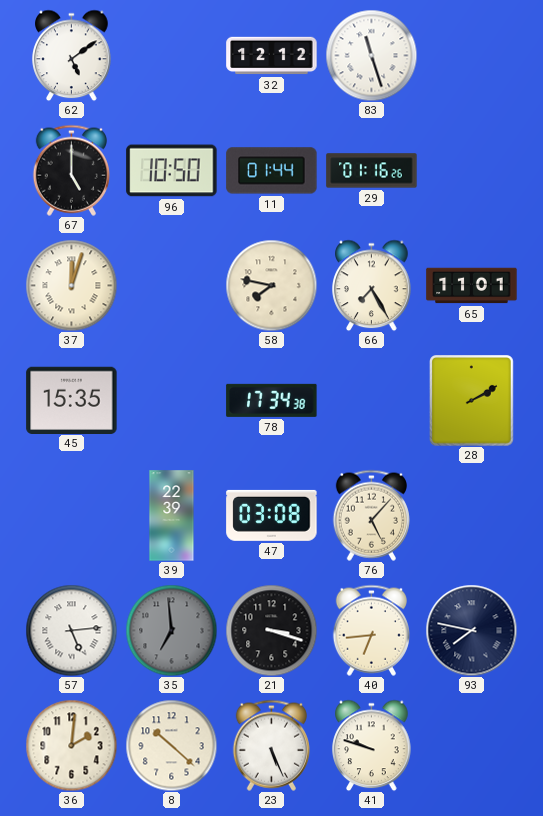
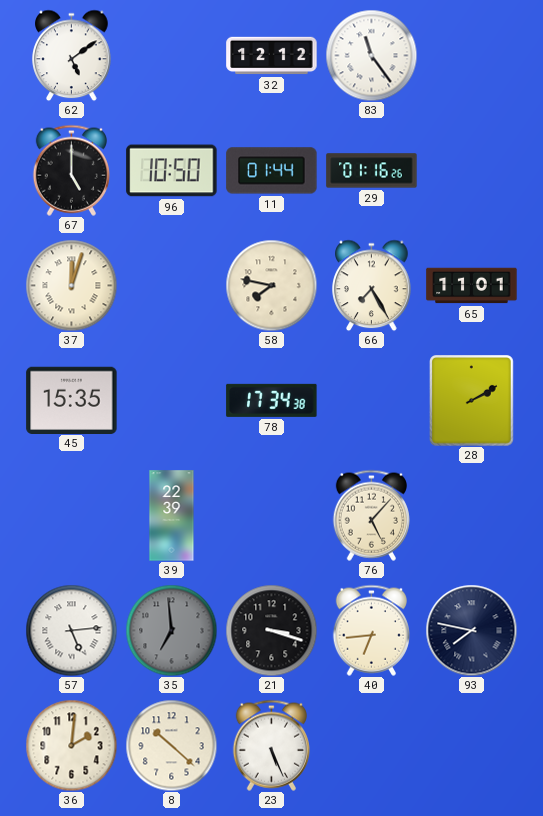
83: 11:27 -> 11:24 (371, 55)
47: 03:08 -> none (272, 515)
41: 9:48 -> none (372, 745)
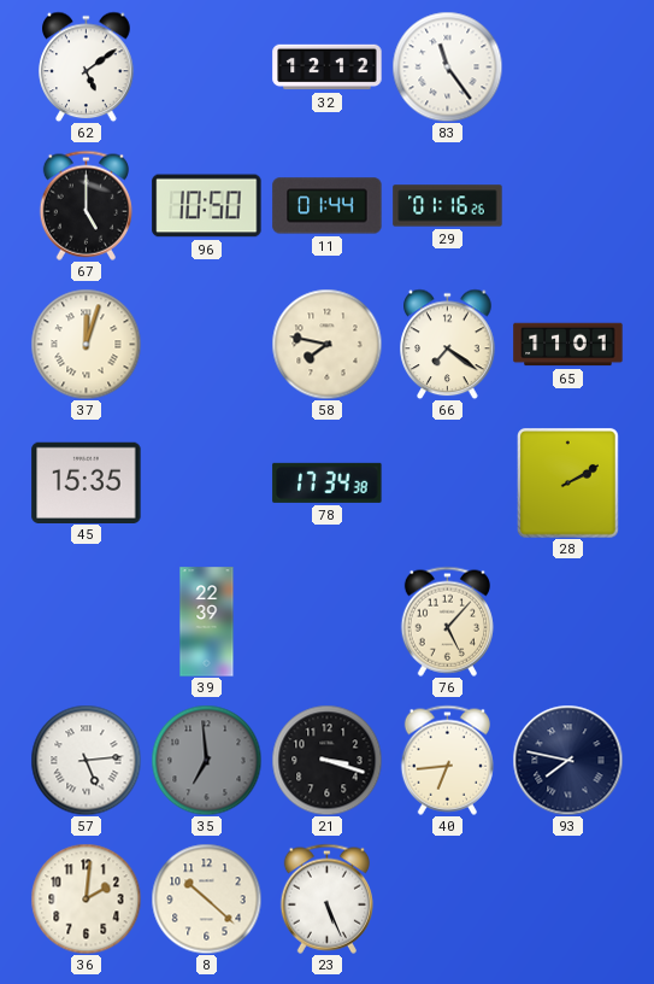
66: 7:25 -> 7:21 (448, 344)
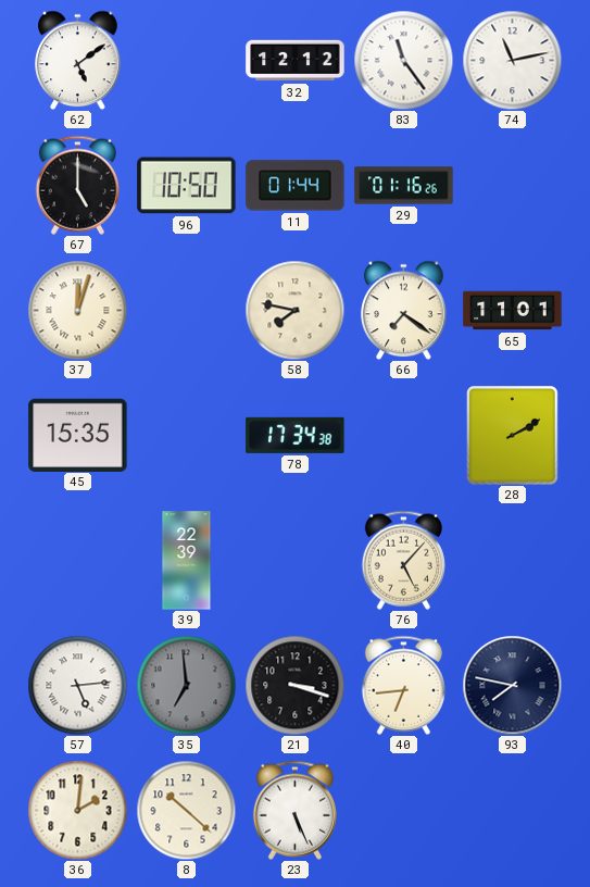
74: none -> 11:13 (512, 60)
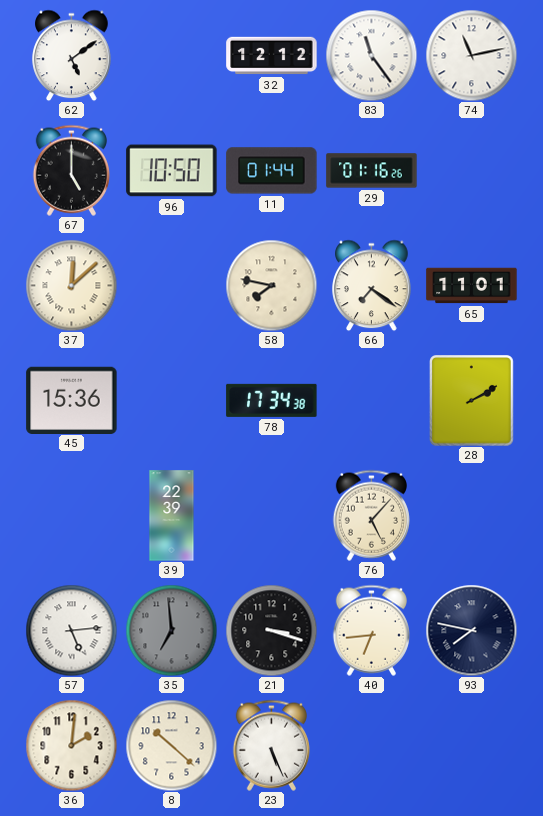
37: 12:03 -> 12:08 (71, 285)
45: 15:35 -> 15:36 (72, 400)
